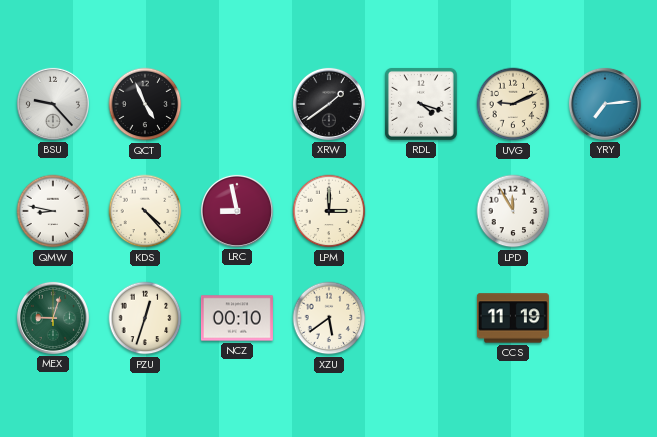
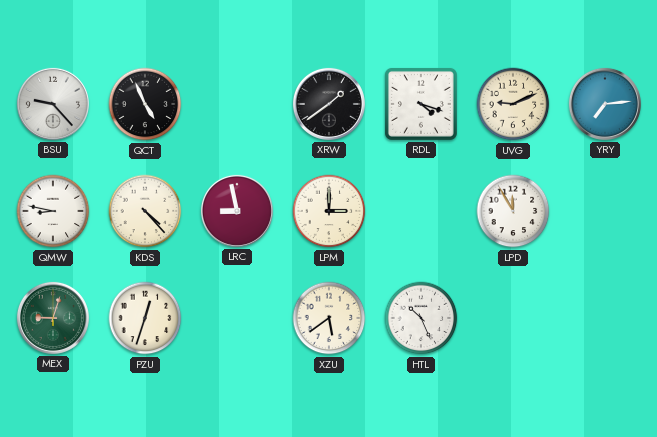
NCZ: 00:10 -> none (237, 318)
HTL: none -> 10:26 (421, 318)
CCS: 11:19 -> none (513, 318)
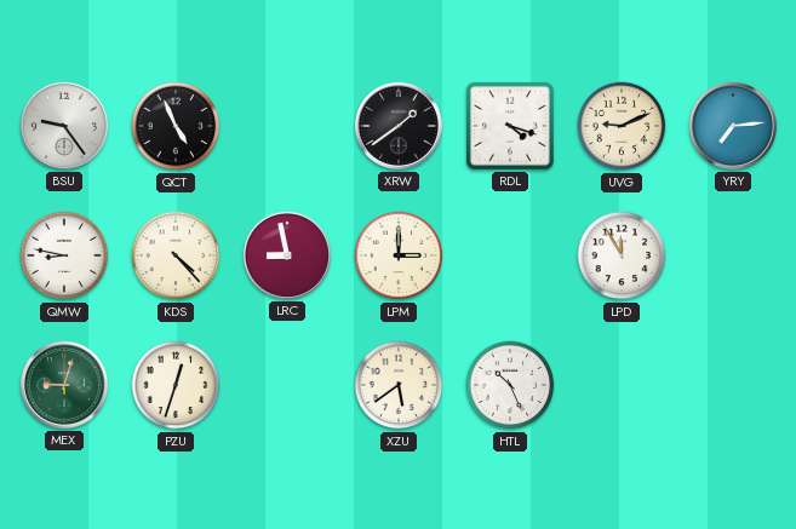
BSU: 9:23 -> 9:24 (64, 126)
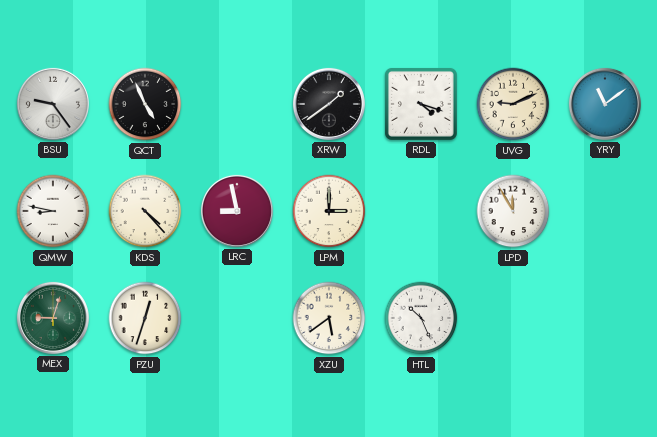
YRY: 7:14 -> 11:09 (605, 104)
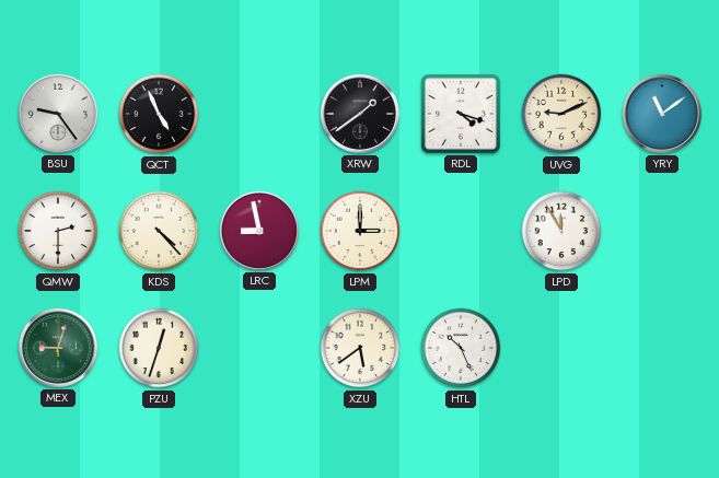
QMW: 8:47 -> 2:30 (58, 231)
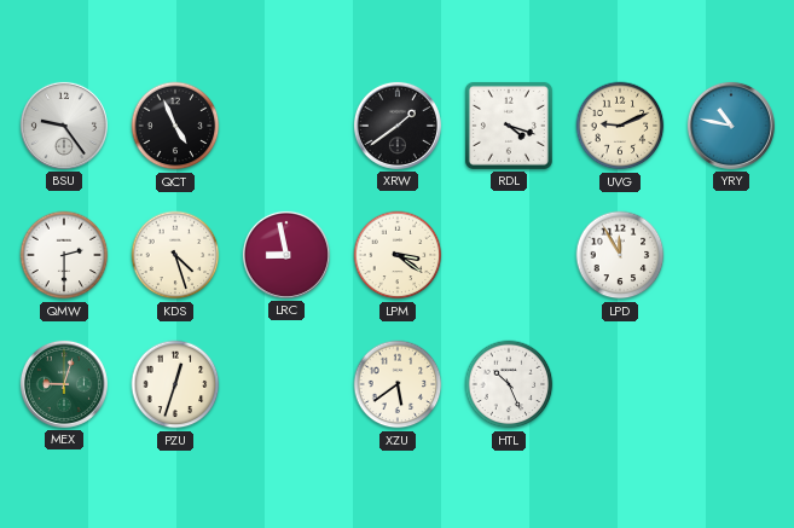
YRY: 11:09 -> 10:47 (731, 126)
KDS: 4:23 -> 4:27 (175, 255)
LPM: 3:00 -> 3:21 (398, 255)
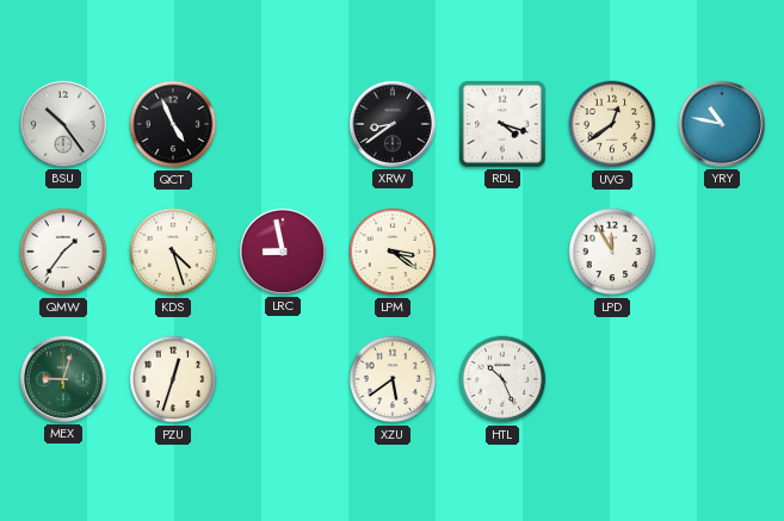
BSU: 9:24 -> 10:24 (63, 124)
XRW: 1:39 -> 8:39 (393, 124)
UVG: 9:11 -> 12:39 (612, 124)
QMW: 2:30 -> 1:36 (63, 252)
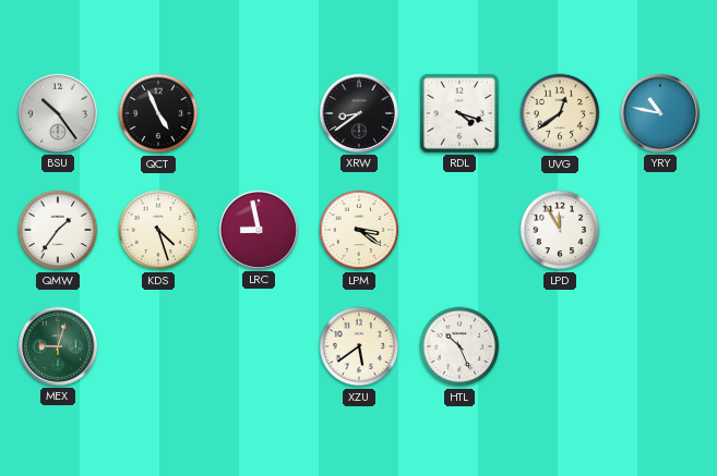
PZU: 12:33 -> none (173, 379)
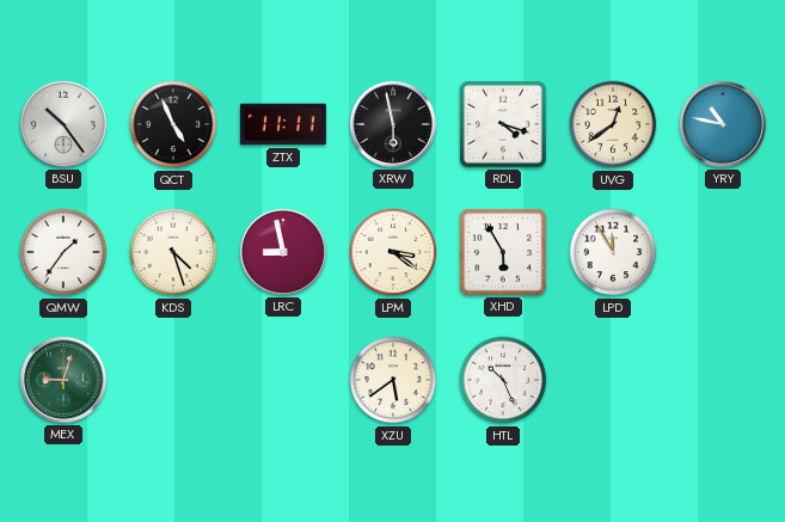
ZTX: none -> 11:11 (283, 124)
XRW: 8:39 -> 5:58 (393, 124)
XHD: none -> 5:55 (503, 252)
